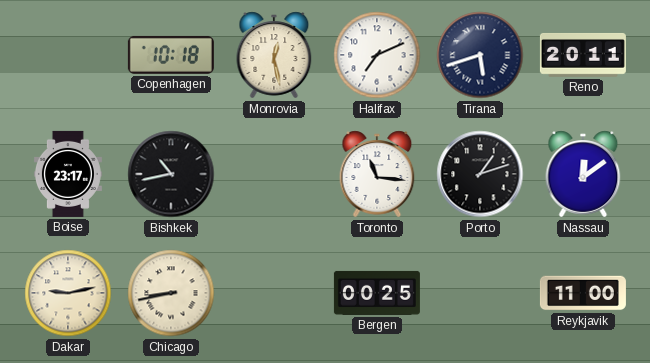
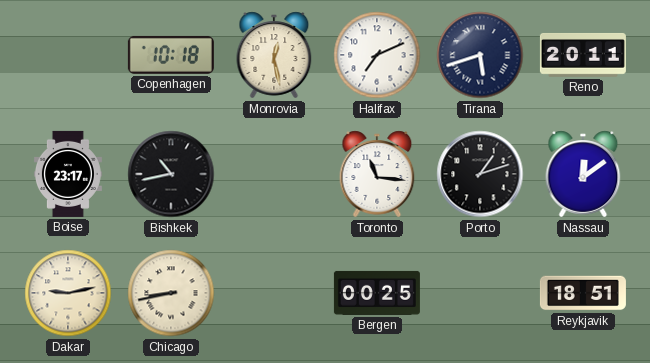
Reykjavik: 11:00 -> 18:51 (583, 293)
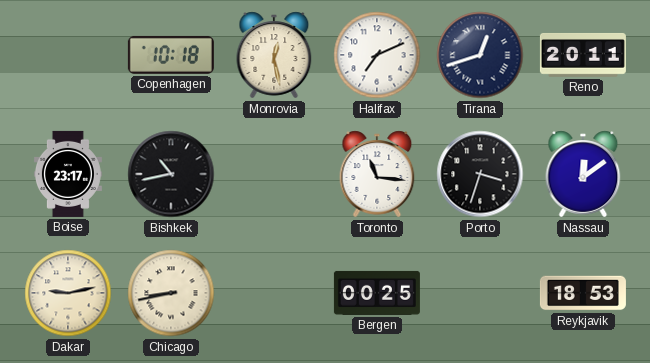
Tirana: 5:42 -> 12:42 (480, 55)
Porto: 1:12 -> 3:33 (480, 174)
Reykjavik: 18:51 -> 18:53 (583, 293)
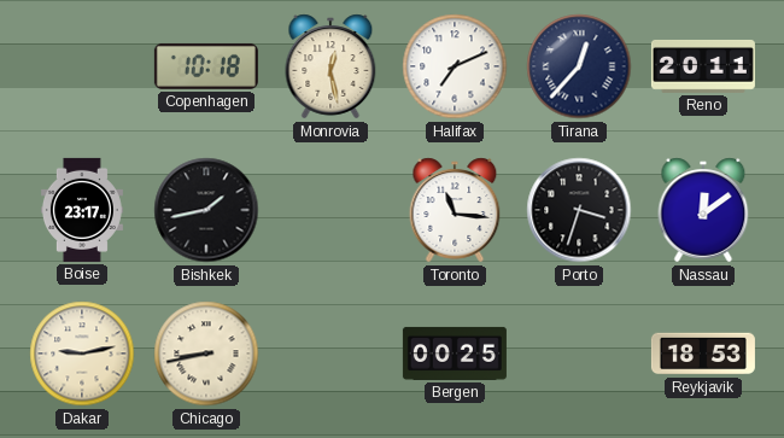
Tirana: 12:42 -> 12:37 (579, 66)
Bishkek: 10:43 -> 1:43 (206, 210)
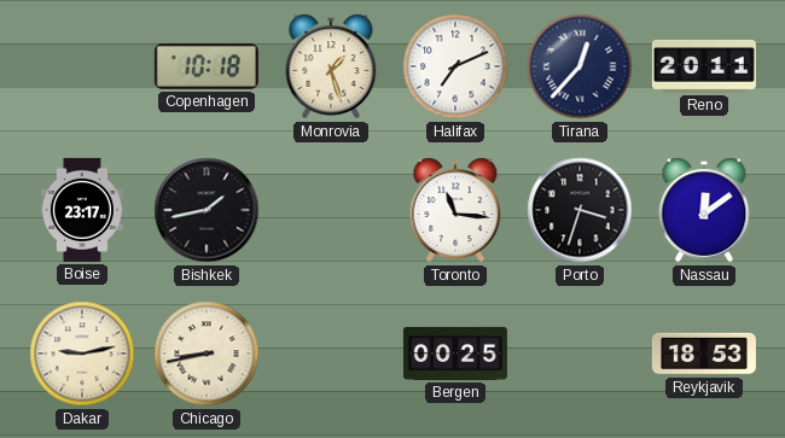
Monrovia: 12:28 -> 1:27 (331, 66)
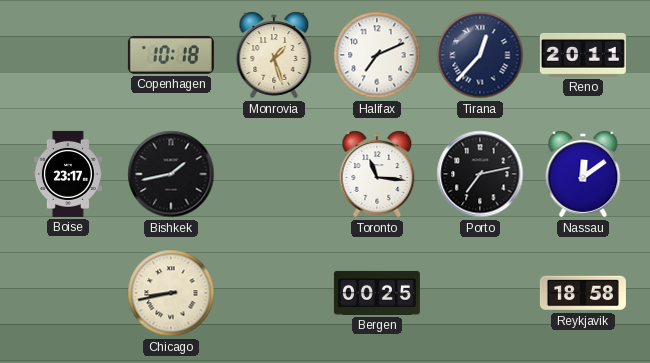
Porto: 3:33 -> 7:13 (480, 174)
Dakar: 9:13 -> none (82, 354)
Reykjavik: 18:53 -> 18:58 (583, 293)
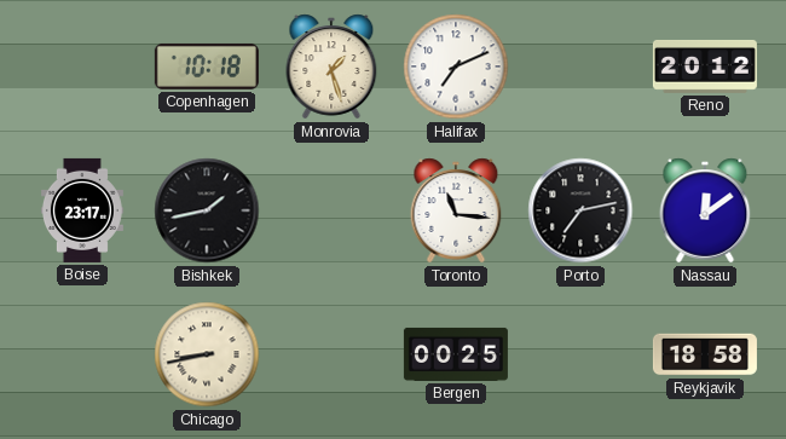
Tirana: 12:37 -> none (480, 55)
Reno: 20:11 -> 20:12 (705, 67)
